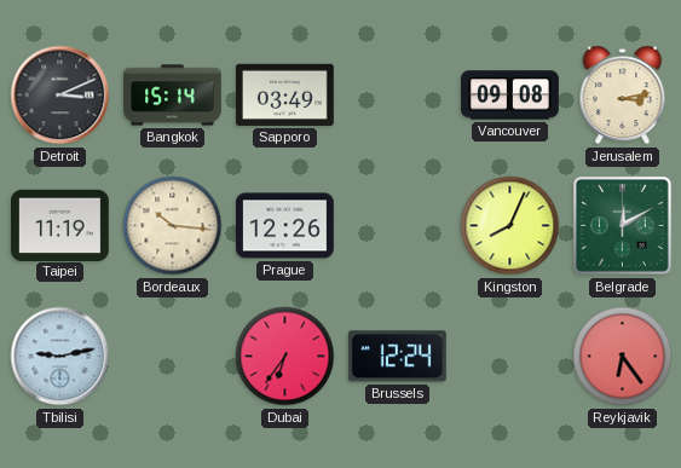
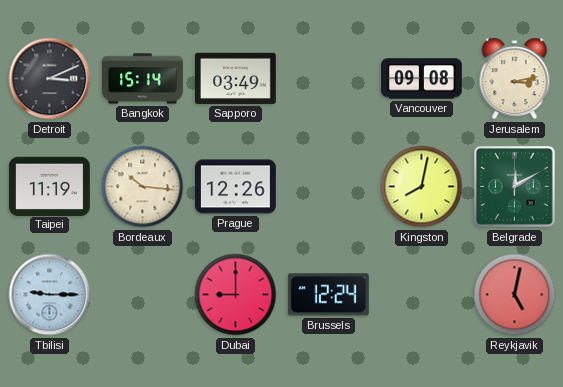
Kingston: 8:04 -> 8:02 (422, 187)
Tbilisi: 9:13 -> 9:15 (50, 295)
Dubai: 6:36 -> 9:00 (236, 295)
Reykjavik: 6:24 -> 5:02 (515, 295)
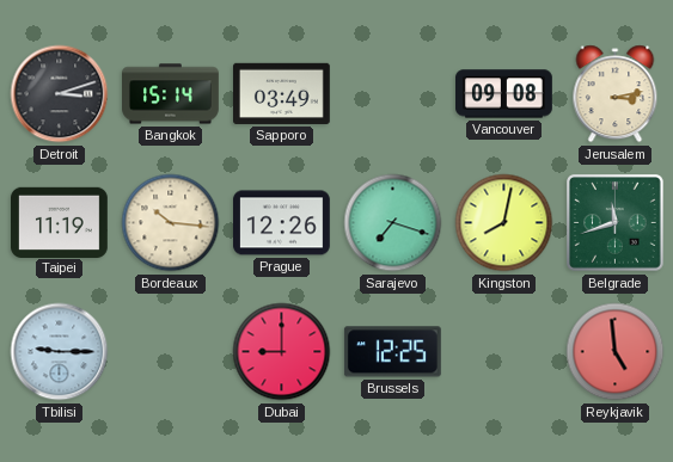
Detroit: 3:11 -> 3:12 (60, 94)
Sarajevo: none -> 7:18 (393, 223)
Belgrade: 12:10 -> 11:42 (616, 223)
Brussels: 12:24 -> 12:25 (392, 352)
Reykjavik: 5:02 -> 4:59 (616, 352)
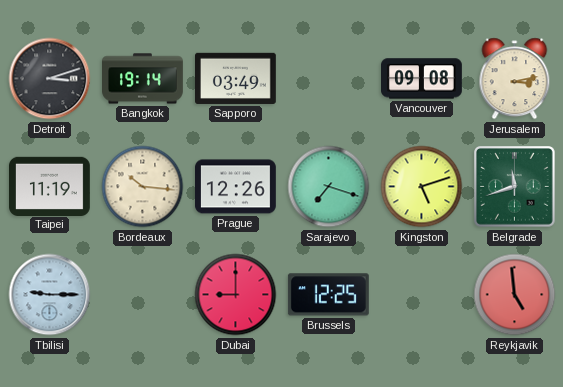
Bangkok: 15:14 -> 19:14 (143, 79)
Kingston: 8:02 -> 5:12 (422, 187)
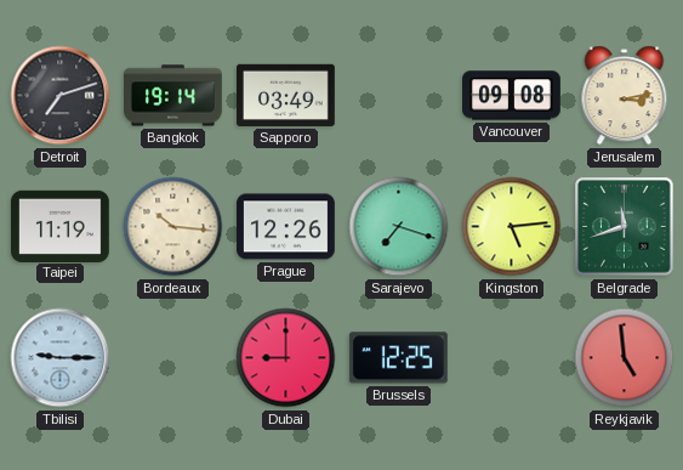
Detroit: 3:12 -> 7:12 (61, 96)
Kingston: 5:12 -> 5:14 (512, 227)
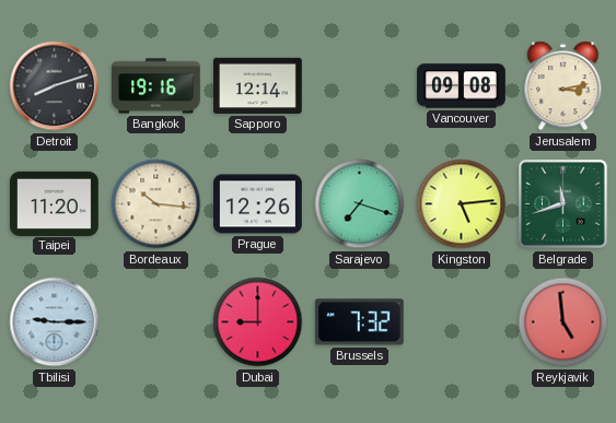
Detroit: 7:12 -> 8:12 (55, 86)
Bangkok: 19:14 -> 19:16 (156, 86)
Sapporo: 03:49 -> 12:14 (258, 85)
Taipei: 11:19 -> 11:20 (55, 203)
Brussels: 12:25 -> 7:32 (359, 322)
